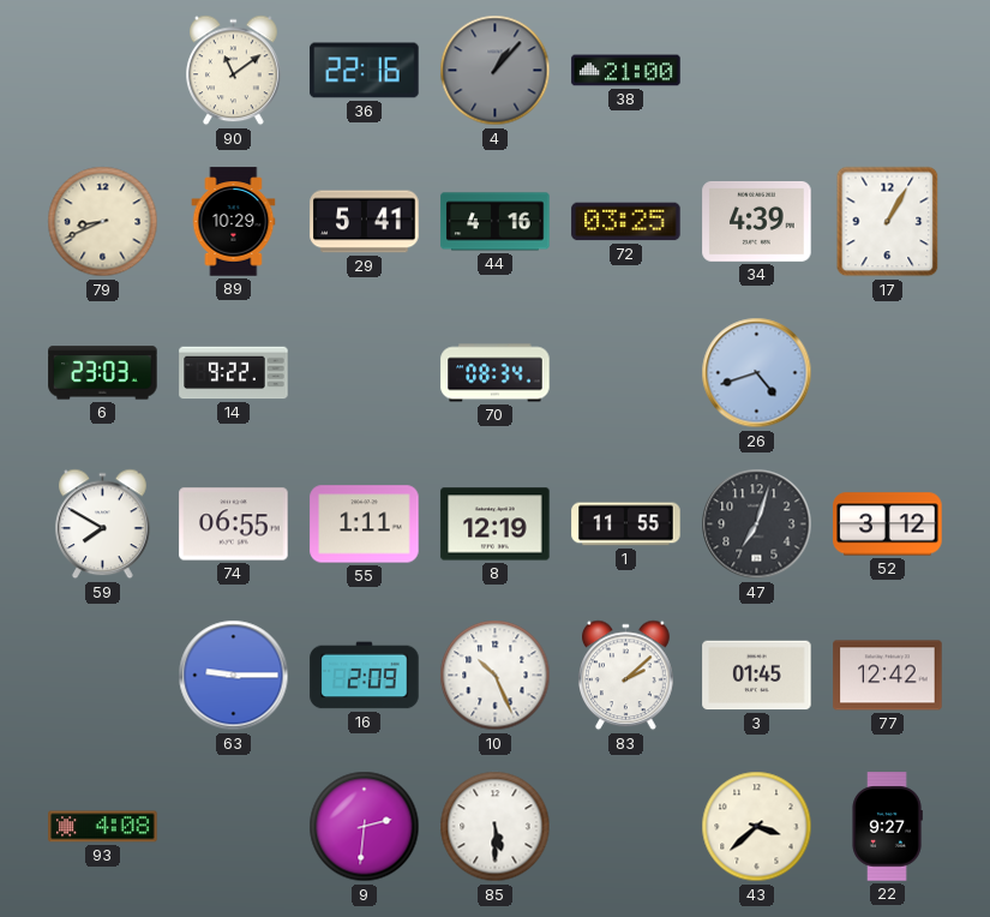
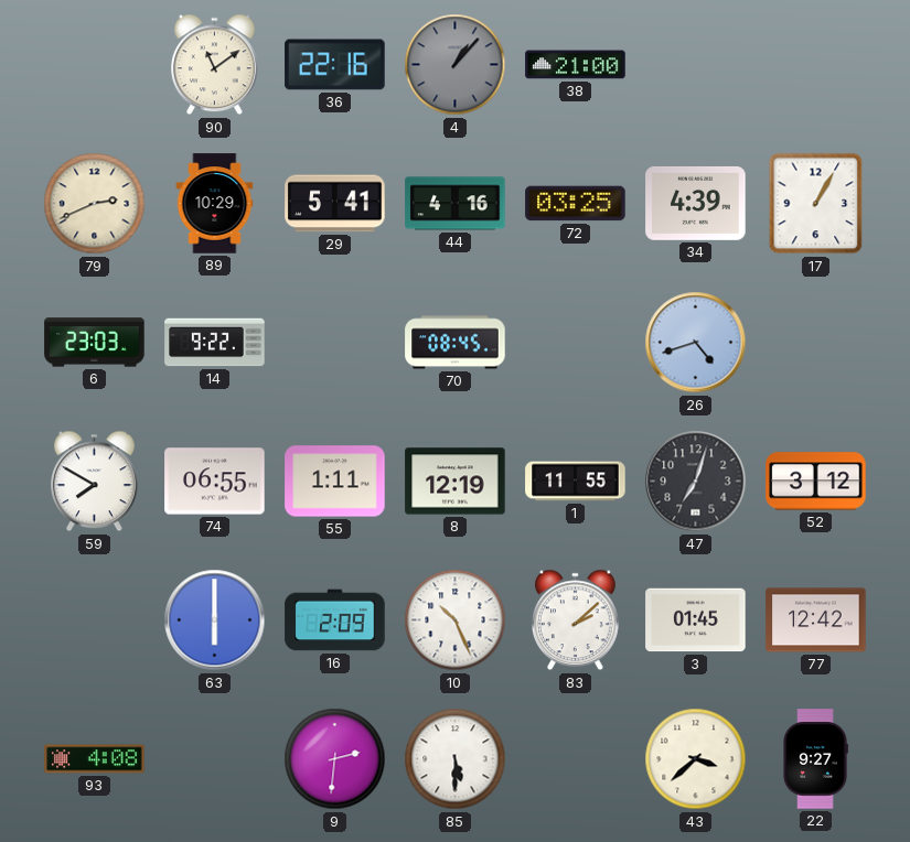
79: 8:41 -> 2:41 (95, 204)
70: 08:34 -> 08:45 (456, 343)
63: 9:15 -> 6:00 (215, 620)
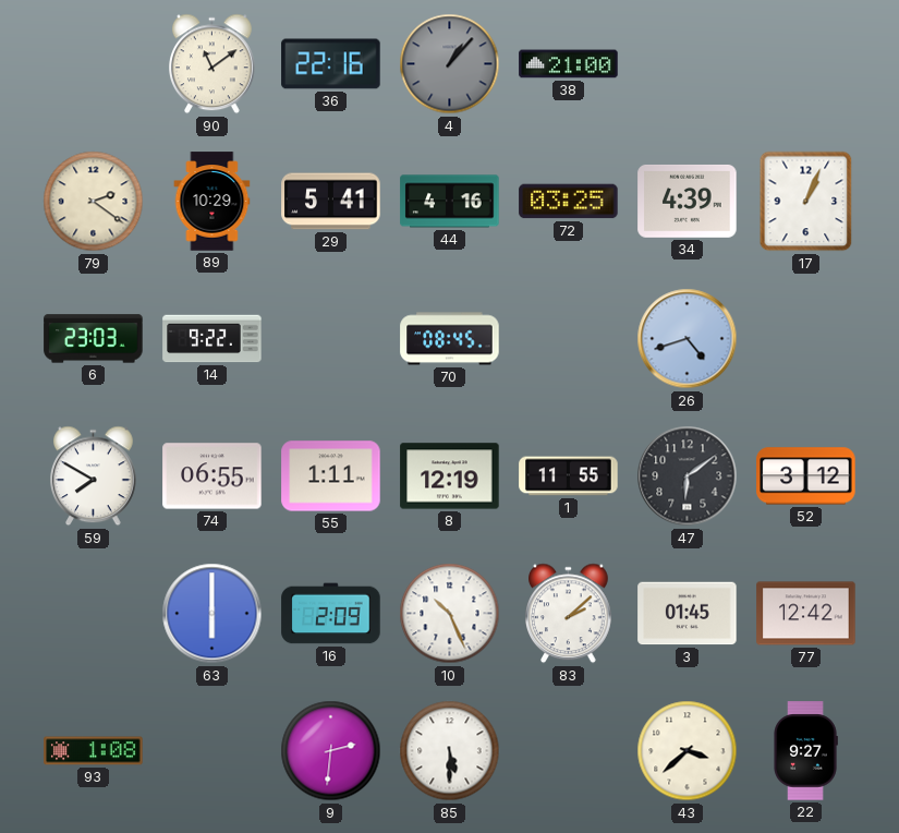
79: 2:41 -> 2:21 (94, 202)
17: 1:05 -> 1:04 (806, 202)
47: 7:03 -> 6:09 (688, 476)
93: 4:08 -> 1:08 (94, 751)
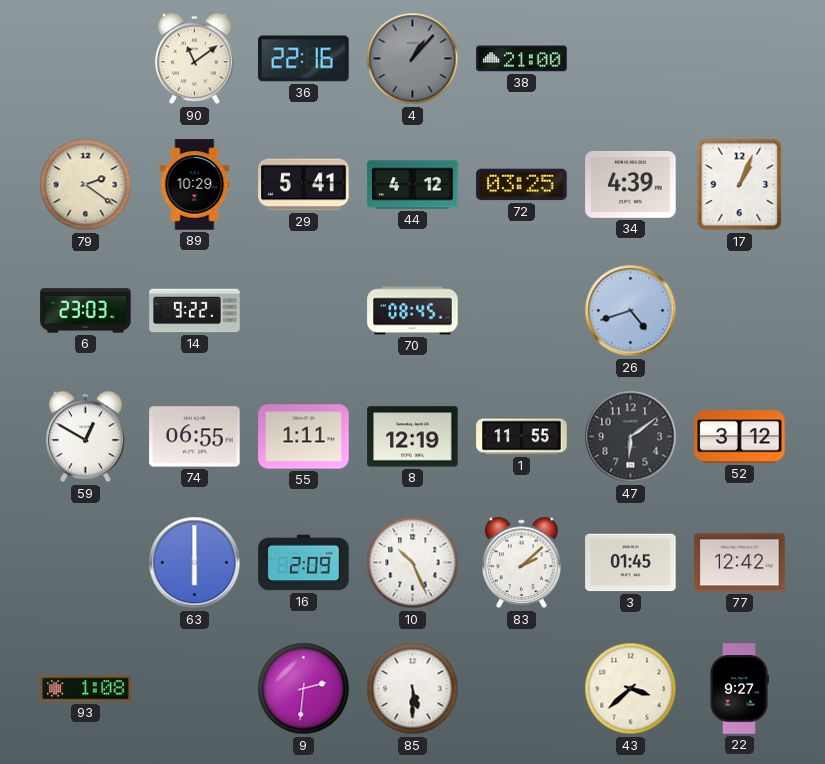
44: 4:16 -> 4:12 (413, 185)
59: 7:50 -> 12:50 (86, 437)
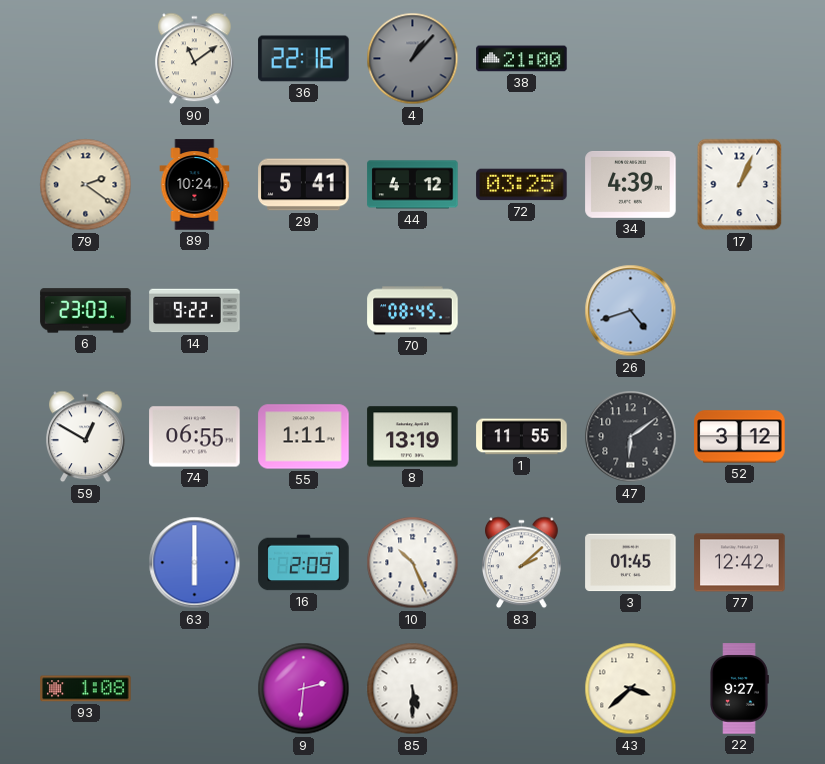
89: 10:29 -> 10:24 (195, 185)
8: 12:19 -> 13:19 (413, 437)
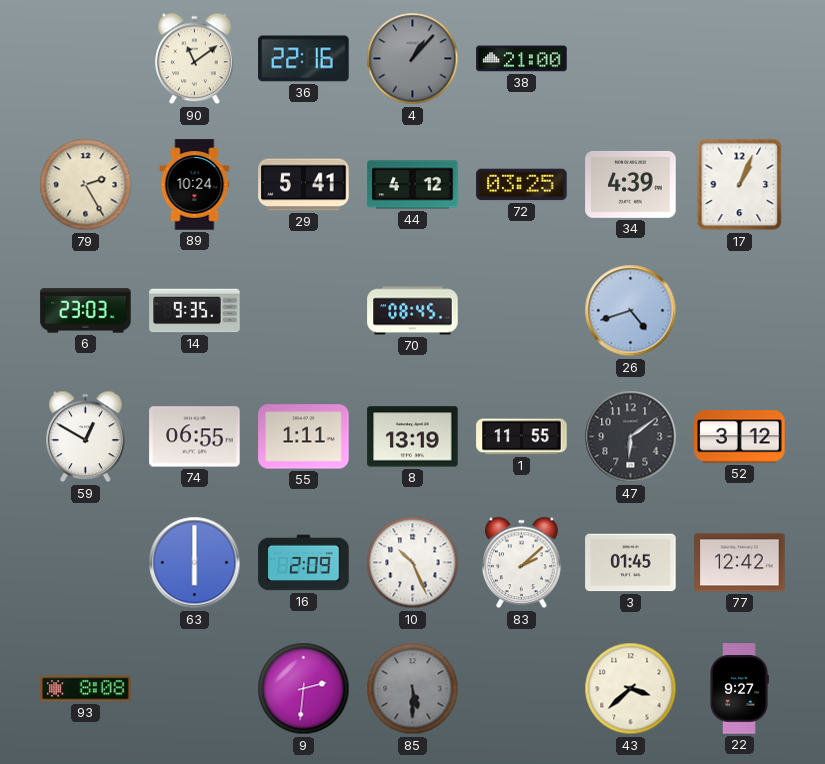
79: 2:21 -> 2:25 (86, 185)
14: 9:22 -> 9:35 (195, 311)
93: 1:08 -> 8:08 (86, 689)
85 dial: white -> grey (413, 689)
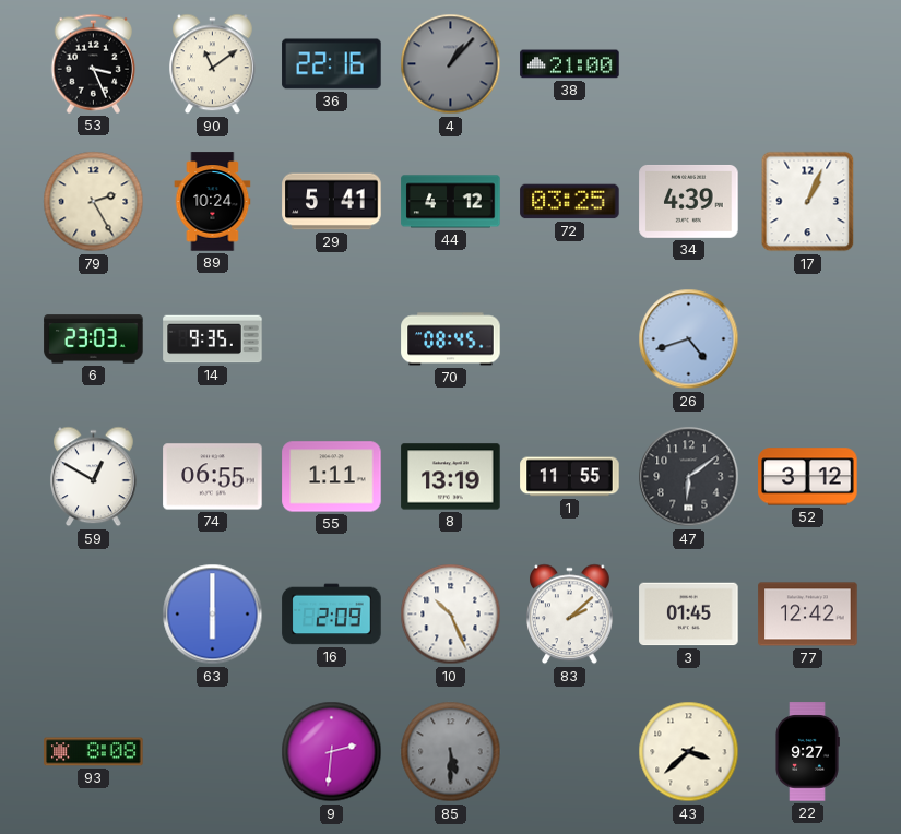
53: none -> 3:26 (94, 63)
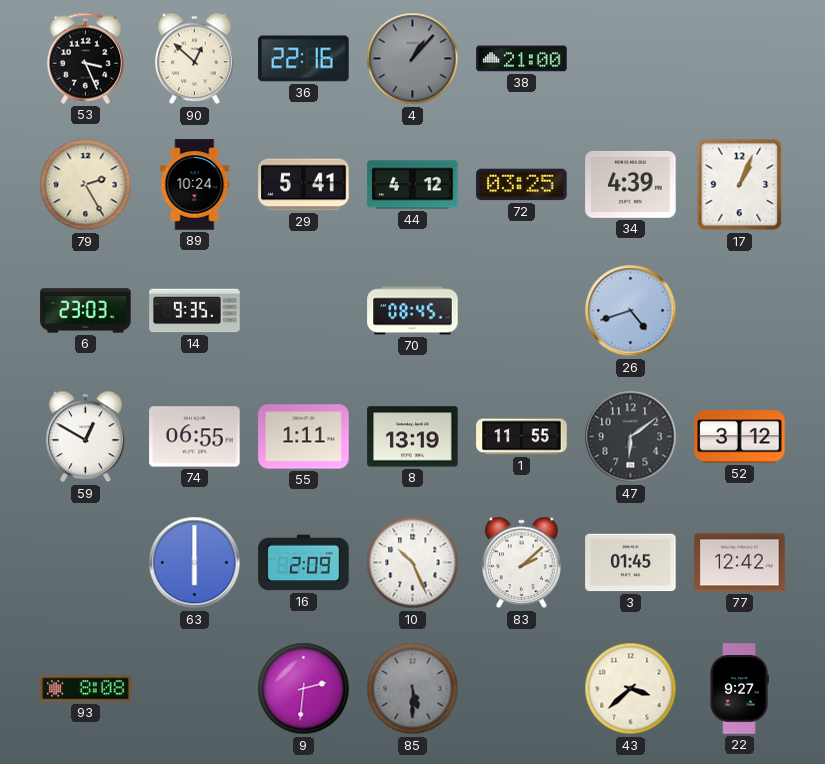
90: 11:09 -> 12:52 (195, 59)
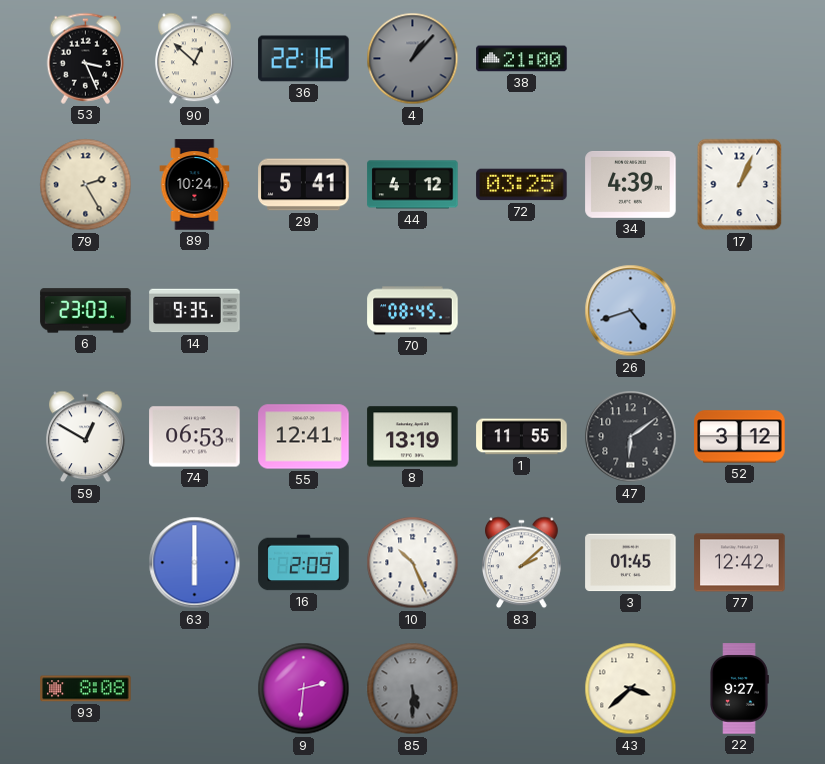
74: 06:55 -> 06:53 (195, 437)
55: 1:11 -> 12:41 (304, 437)
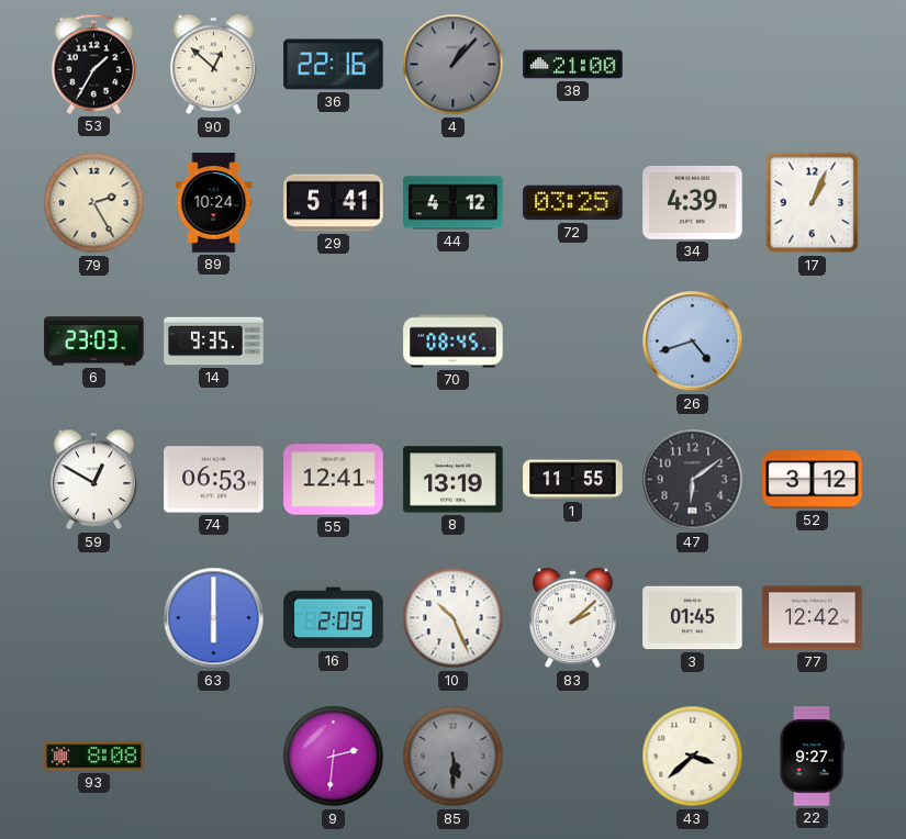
53: 3:26 -> 1:35 (94, 64)
